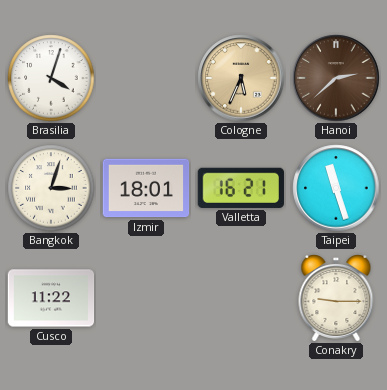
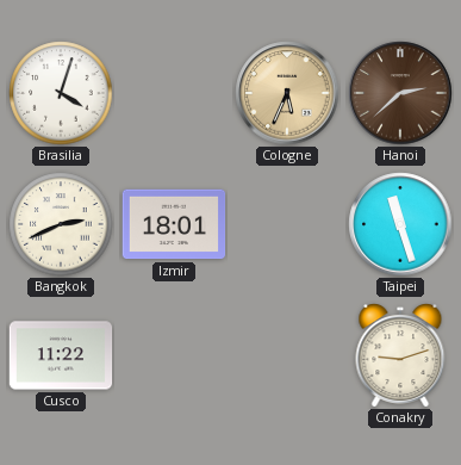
Bangkok: 3:03 -> 2:41 (61, 224)
Valletta: 16:21 -> none (241, 188)
Conakry: 9:15 -> 9:12 (400, 356)
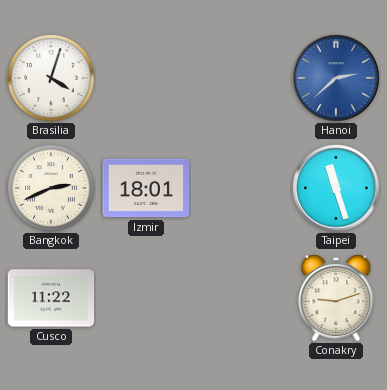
Cologne: 5:34 -> none (287, 93)
Hanoi dial: brown -> blue (336, 78)
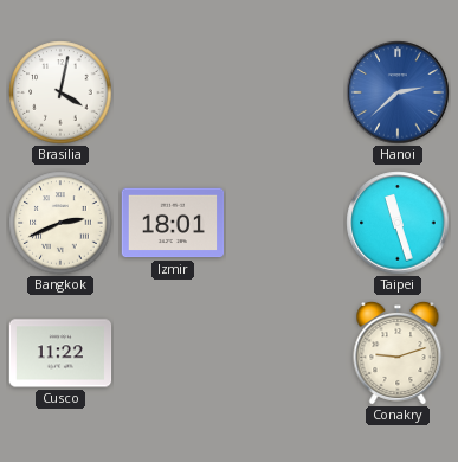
Brasilia: 4:03 -> 4:02 (60, 92)
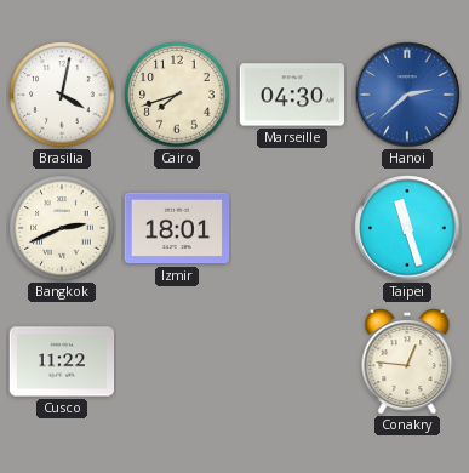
Cairo: none -> 7:42 (177, 95)
Marseille: none -> 04:30 (292, 95)
Conakry: 9:12 -> 12:46 (407, 363)
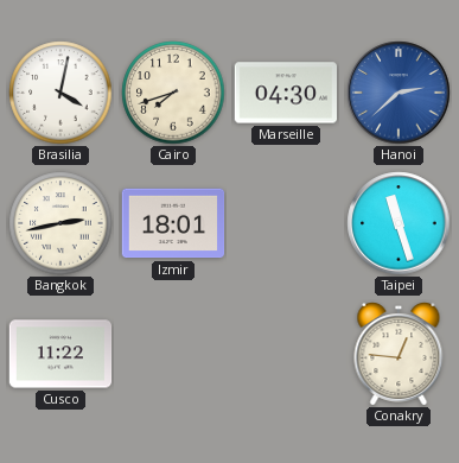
Bangkok: 2:41 -> 2:43 (60, 223)
